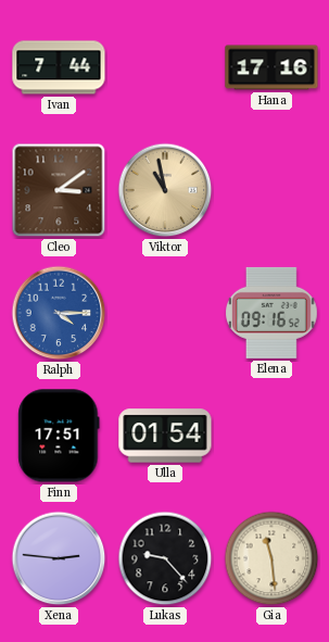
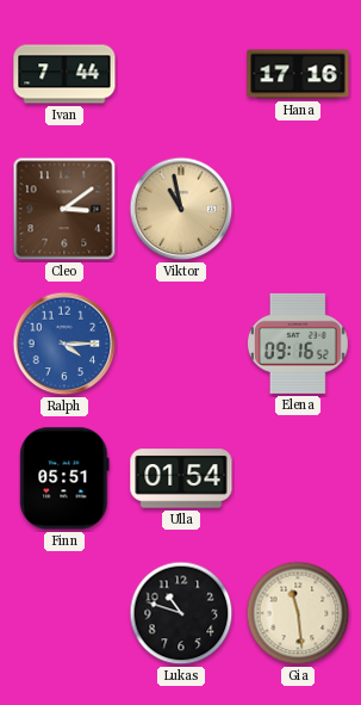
Finn: 17:51 -> 05:51 (64, 478)
Xena: 2:46 -> none (59, 558)
Lukas: 9:23 -> 10:48 (181, 613)
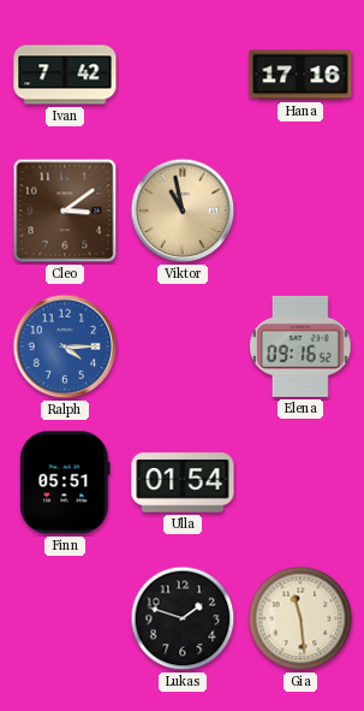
Ivan: 7:44 -> 7:42 (65, 75)
Lukas: 10:48 -> 1:48 (183, 618)
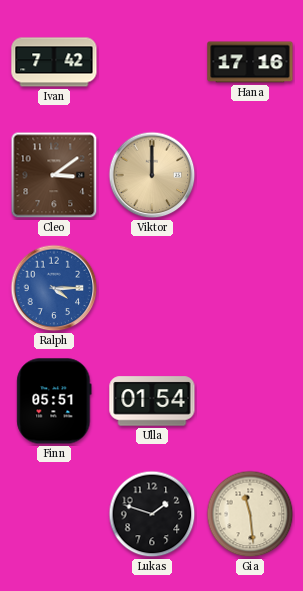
Viktor: 10:58 -> 12:00 (152, 175)
Elena: 09:16 -> none (300, 346)
